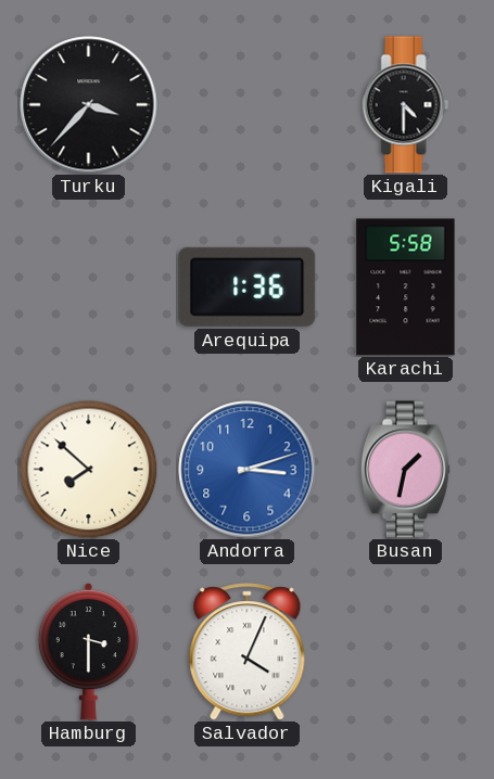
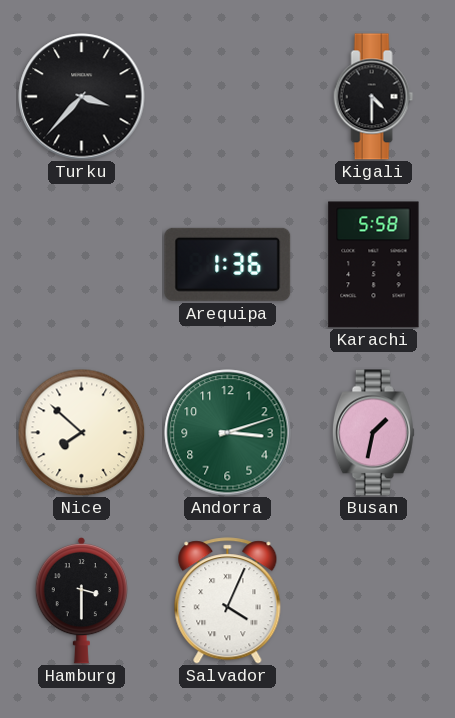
Andorra dial: blue -> green (228, 433)
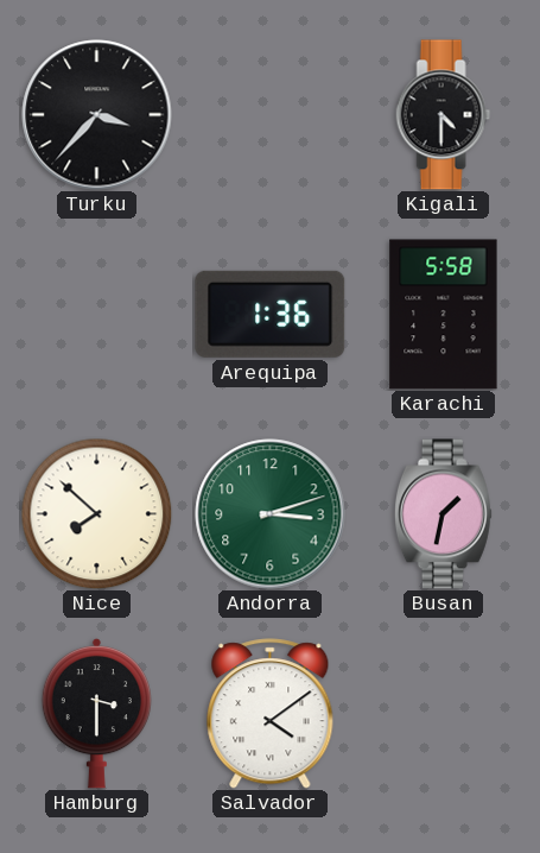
Salvador: 4:04 -> 4:09 (271, 714)
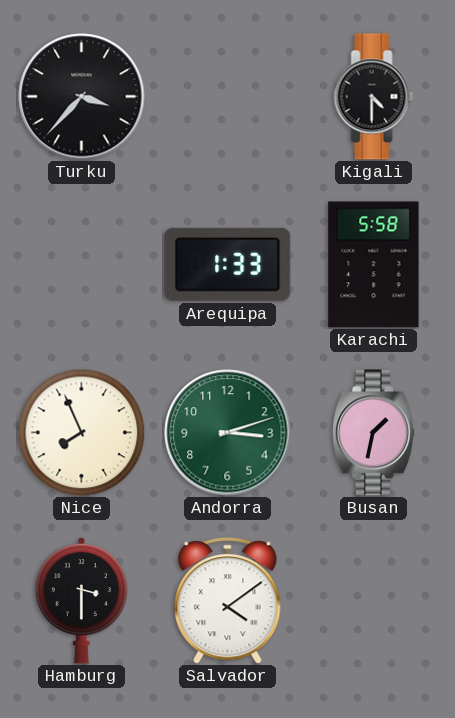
Arequipa: 1:36 -> 1:33 (228, 264)
Nice: 7:52 -> 7:56 (81, 432)
